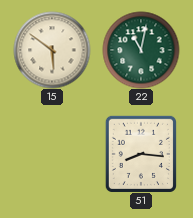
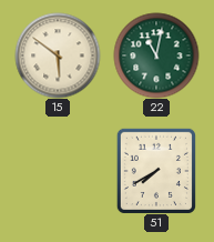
51: 8:16 -> 7:40 (156, 171)
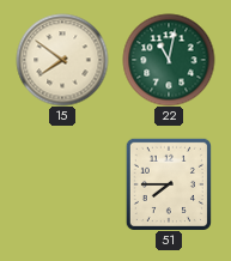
15: 5:51 -> 7:51 (62, 60)
51: 7:40 -> 7:45 (169, 184)
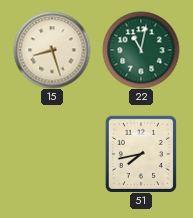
15: 7:51 -> 8:27 (52, 50)
51: 7:45 -> 7:43 (141, 154)
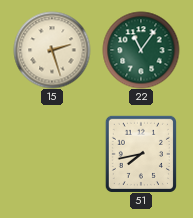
15: 8:27 -> 2:27 (52, 50)
22: 11:02 -> 11:06 (141, 50)
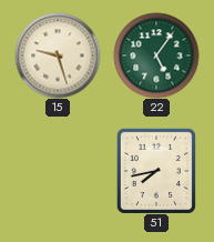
15: 2:27 -> 9:27 (58, 56)
22: 11:06 -> 5:06 (156, 56)
